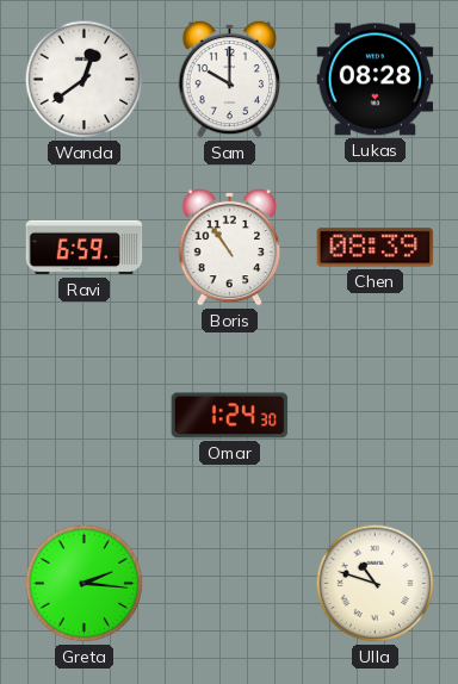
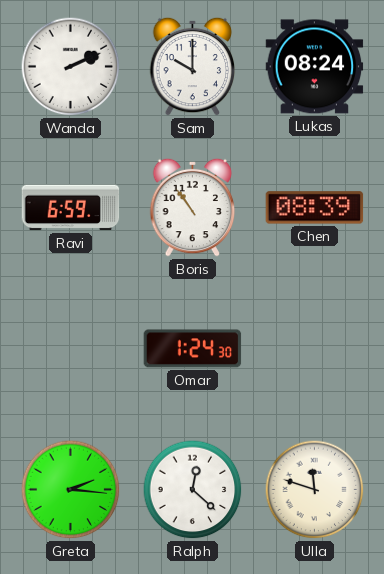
Wanda: 12:39 -> 2:11 (71, 67)
Lukas: 08:28 -> 08:24 (315, 67)
Ralph: none -> 12:22 (193, 490)
Ulla: 10:48 -> 11:48 (315, 490)
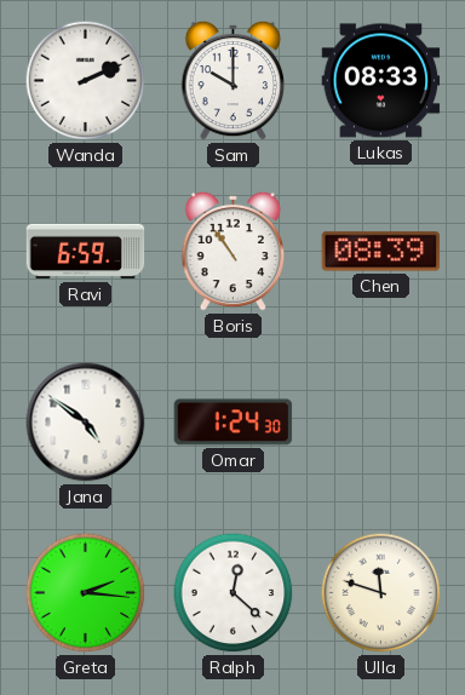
Lukas: 08:24 -> 08:33 (381, 81)
Jana: none -> 4:51 (86, 423)
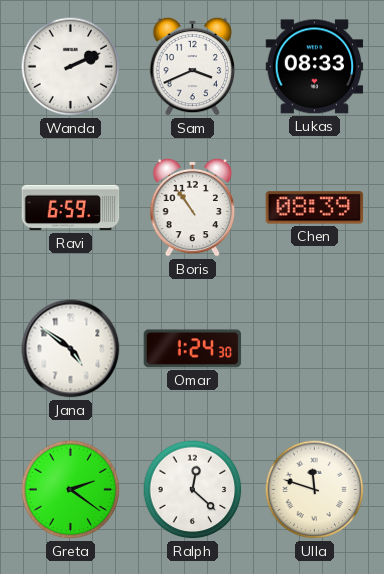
Sam: 10:00 -> 3:41 (193, 66)
Greta: 2:16 -> 2:21 (71, 490)
